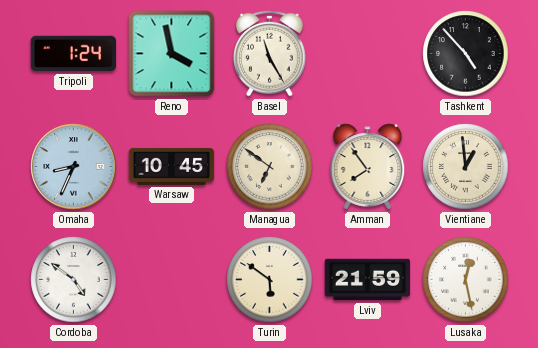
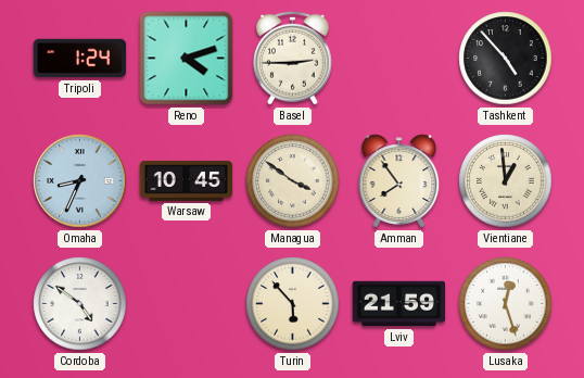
Reno: 3:58 -> 4:12 (187, 59)
Basel: 11:25 -> 2:45 (293, 58)
Managua: 6:51 -> 3:51 (293, 181)
Turin: 5:51 -> 5:53 (293, 304)
Lusaka: 12:28 -> 12:27 (506, 304)
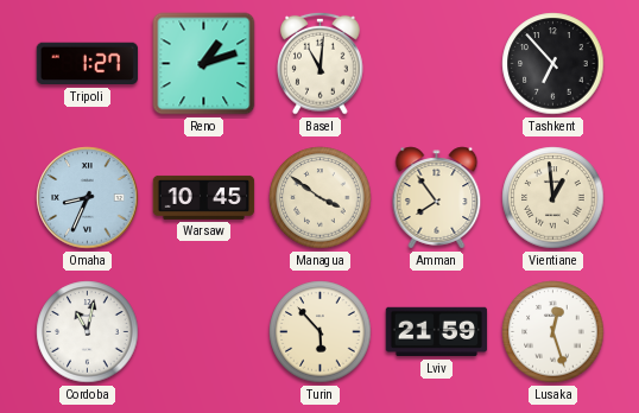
Tripoli: 1:24 -> 1:27 (88, 64)
Reno: 4:12 -> 1:12 (204, 64)
Basel: 2:45 -> 11:01 (321, 63)
Tashkent: 4:53 -> 6:53 (553, 64)
Cordoba: 4:51 -> 11:02 (88, 332)
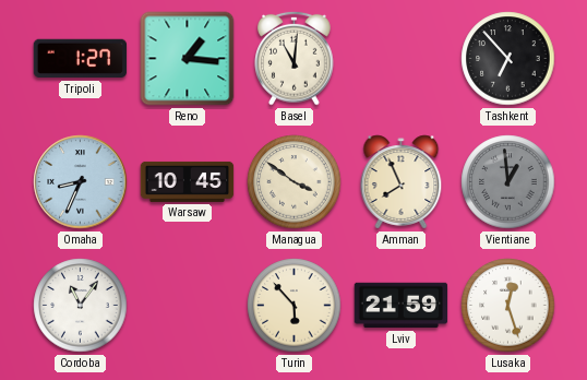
Reno: 1:12 -> 1:16 (188, 59)
Amman: 7:54 -> 7:56 (402, 182)
Vientiane dial: cream -> grey (508, 182)
Cordoba: 11:02 -> 11:06 (81, 306)
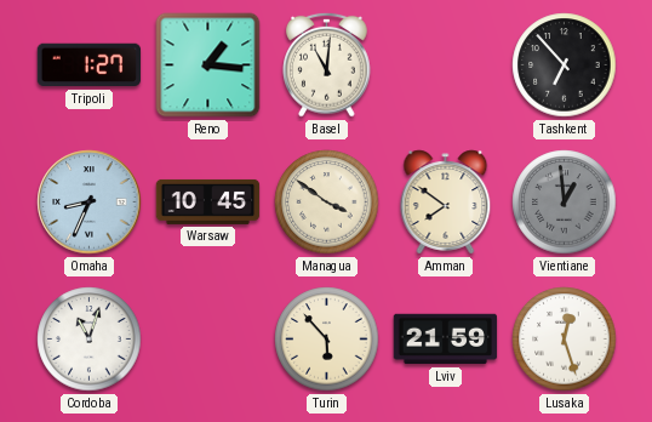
Amman: 7:56 -> 7:51 (446, 203)
Cordoba: 11:06 -> 11:03 (90, 340)
